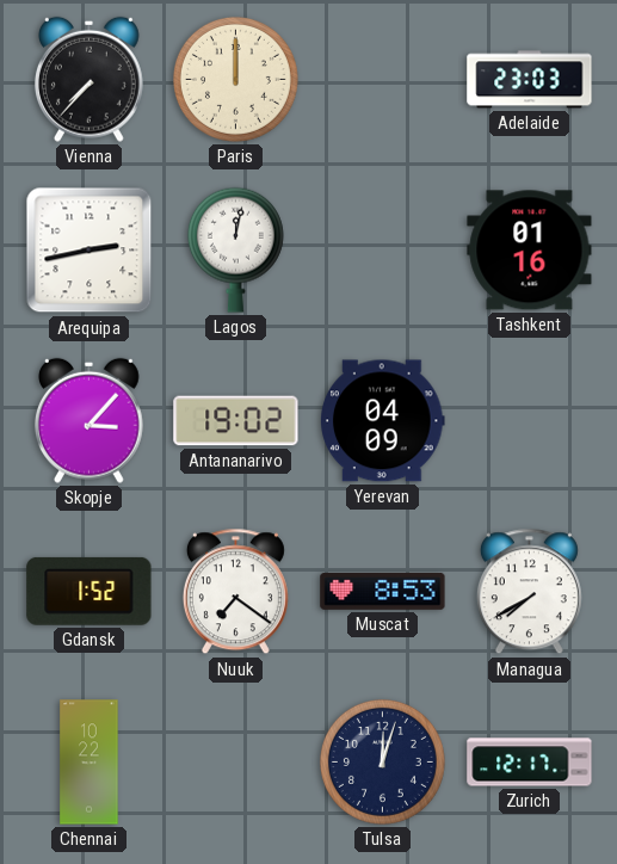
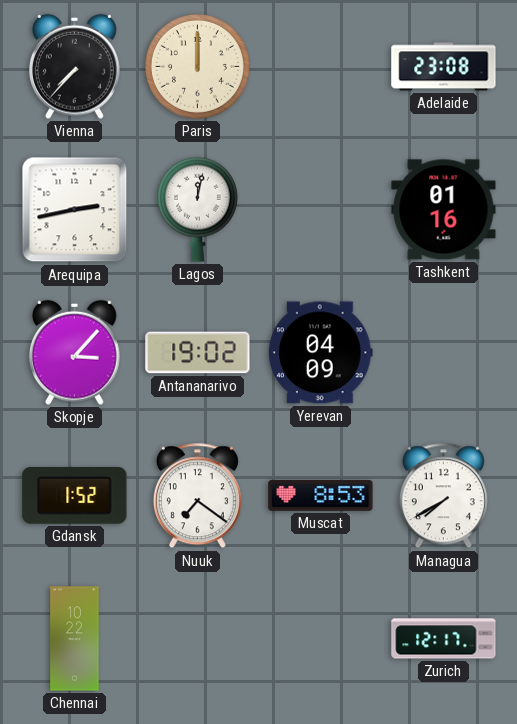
Adelaide: 23:03 -> 23:08 (444, 67)
Tulsa: 12:03 -> none (382, 761)
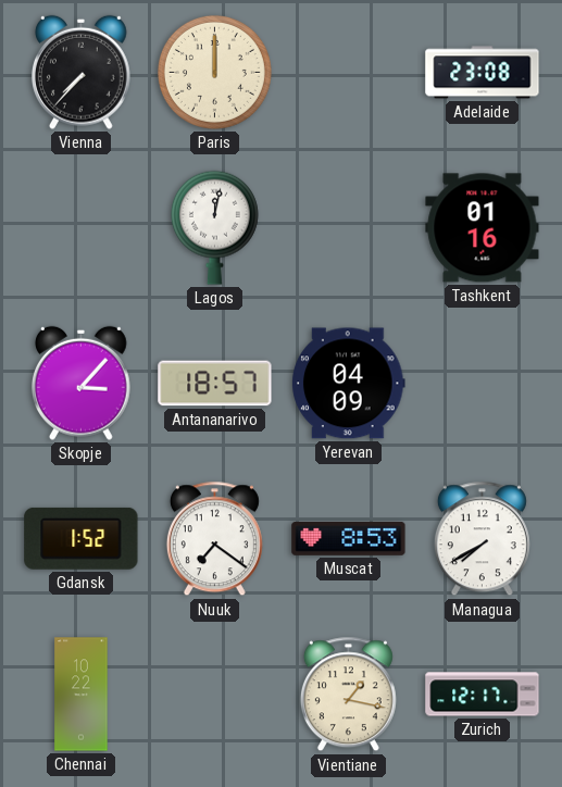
Arequipa: 2:43 -> none (75, 210)
Antananarivo: 19:02 -> 18:57 (215, 384)
Vientiane: none -> 1:17 (348, 695)
